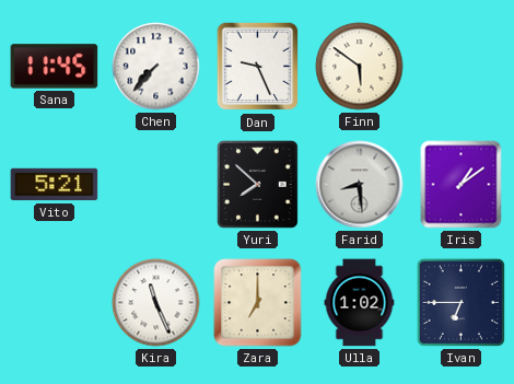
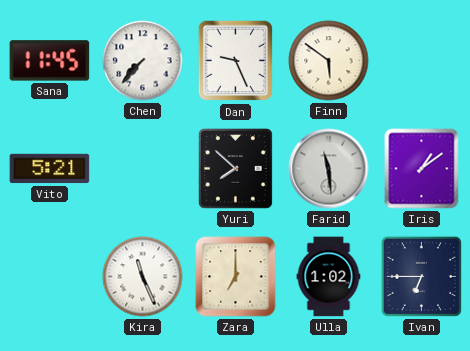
Farid: 8:29 -> 11:29 (329, 169)
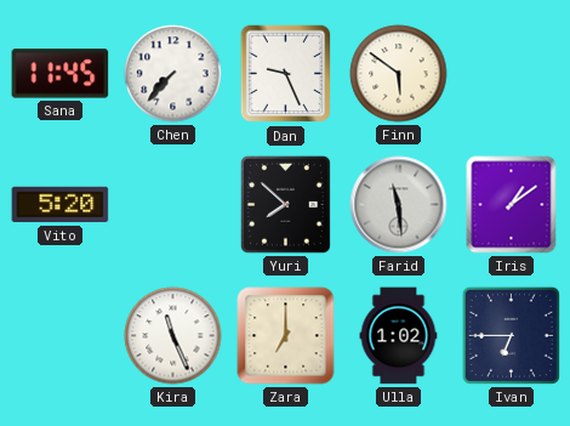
Vito: 5:21 -> 5:20 (61, 205)
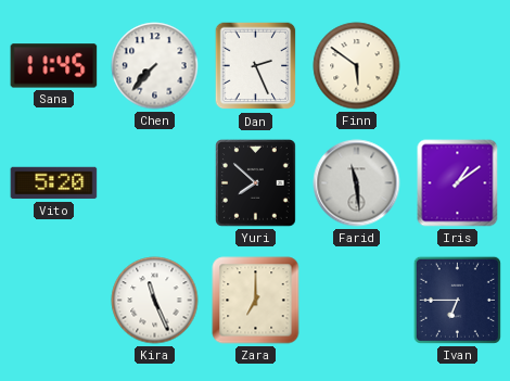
Dan: 9:26 -> 2:26 (256, 66)
Ulla: 1:02 -> none (399, 336)
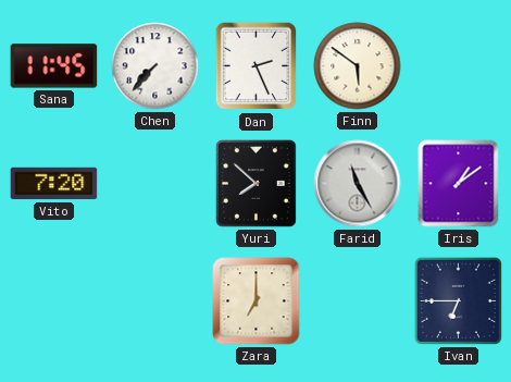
Vito: 5:20 -> 7:20 (54, 184)
Farid: 11:29 -> 11:25 (358, 184)
Kira: 11:26 -> none (155, 301)
